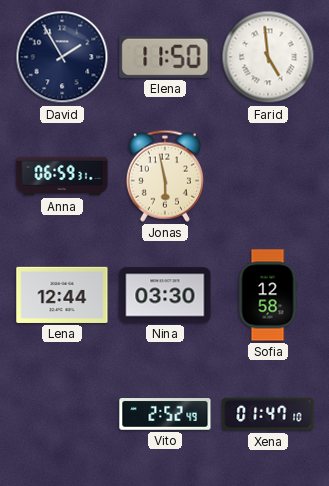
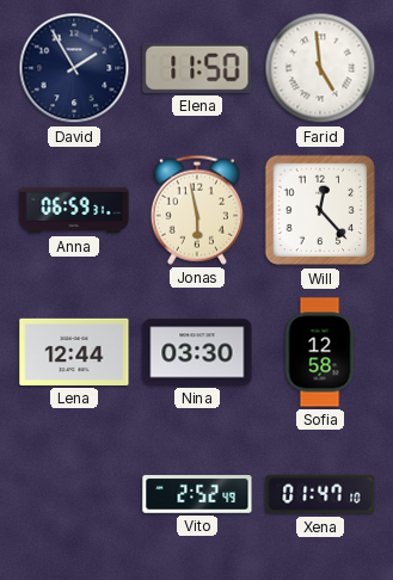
Will: none -> 12:23 (320, 210)
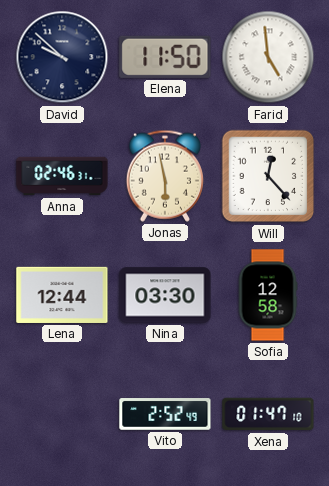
David: 1:55 -> 9:52 (62, 57)
Anna: 06:59 -> 02:46 (62, 176)
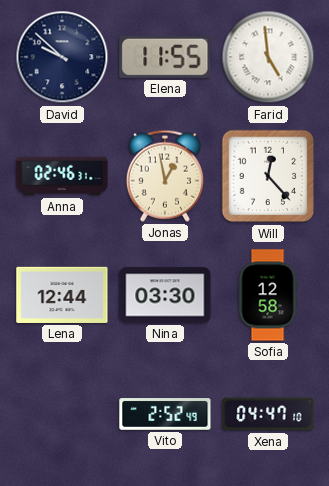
Elena: 11:50 -> 11:55 (165, 57)
Jonas: 5:58 -> 12:58 (165, 176)
Xena: 01:47 -> 04:47 (268, 414)
